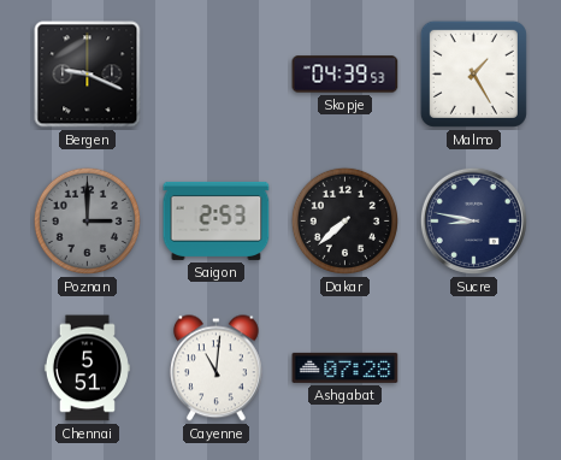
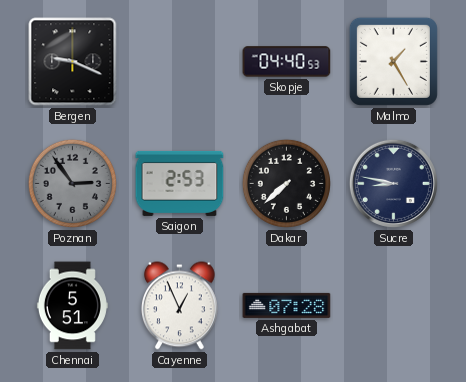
Skopje: 04:39 -> 04:40 (287, 62)
Poznan: 3:00 -> 2:54 (72, 183)
Cayenne: 11:01 -> 12:56 (179, 306)
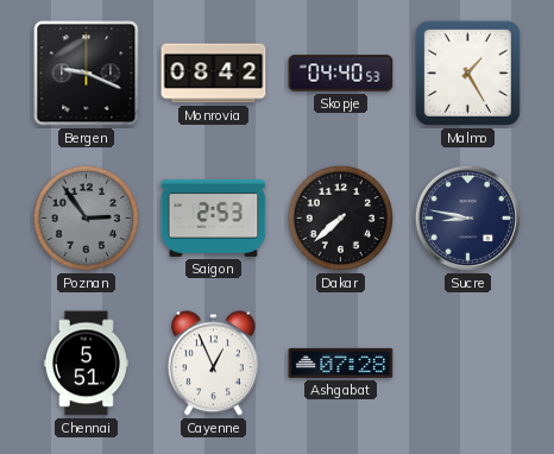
Monrovia: none -> 08:42 (214, 74)
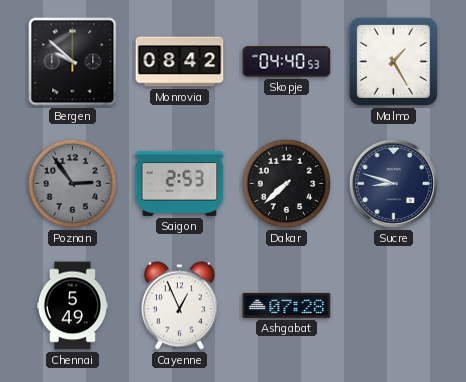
Bergen: 9:19 -> 9:52 (73, 62)
Sucre: 8:47 -> 8:48 (393, 183)
Chennai: 5:51 -> 5:49 (72, 306)
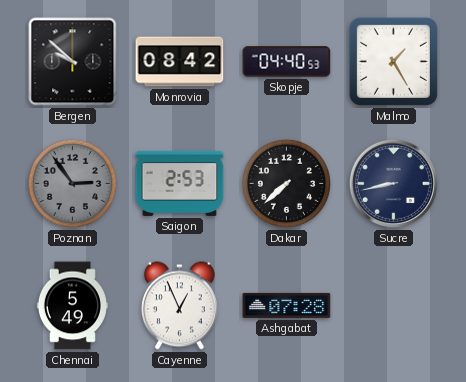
Sucre: 8:48 -> 8:43 (393, 183)
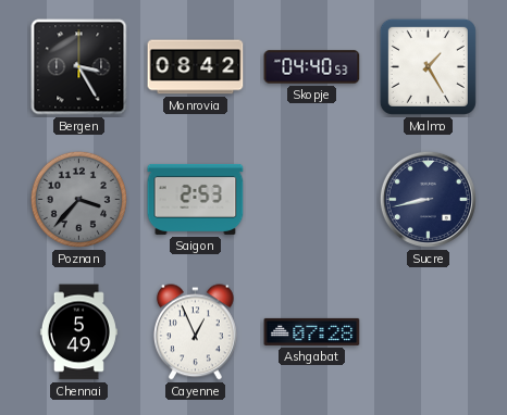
Bergen: 9:52 -> 3:25 (79, 67)
Poznan: 2:54 -> 3:37 (78, 199)
Dakar: 7:38 -> none (286, 183)
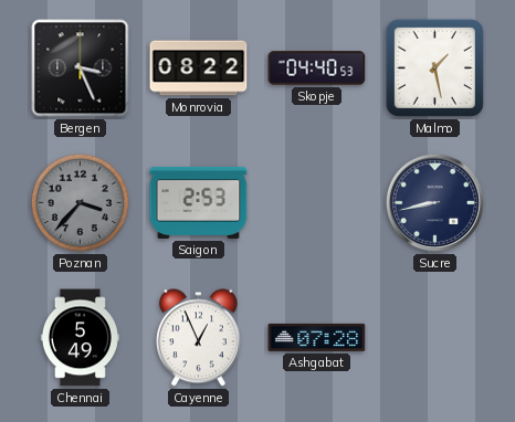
Bergen: 3:25 -> 3:26 (81, 68)
Monrovia: 08:42 -> 08:22 (199, 68)
Malmo: 1:25 -> 1:28 (434, 67)
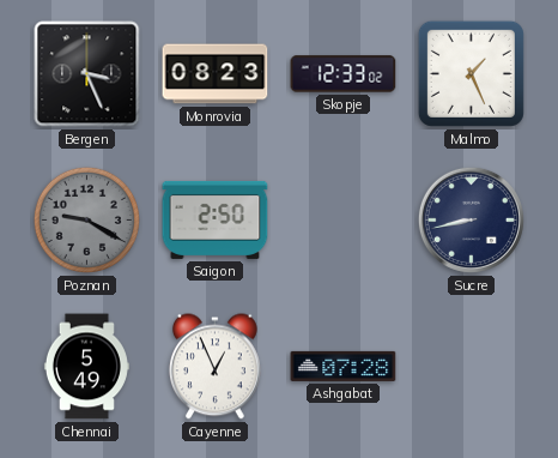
Monrovia: 08:22 -> 08:23 (216, 74)
Skopje: 04:40 -> 12:33 (344, 74)
Malmo: 1:28 -> 1:26 (471, 73)
Poznan: 3:37 -> 9:20 (86, 219)
Saigon: 2:53 -> 2:50 (216, 219)
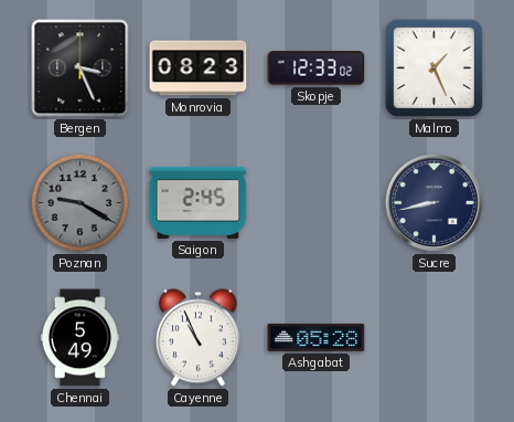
Saigon: 2:50 -> 2:45 (199, 202)
Cayenne: 12:56 -> 10:56 (197, 338)
Ashgabat: 07:28 -> 05:28 (317, 337)
